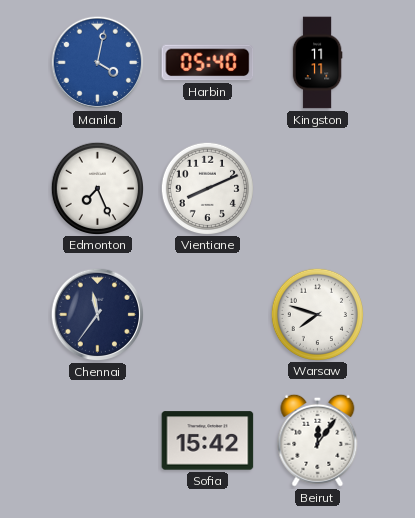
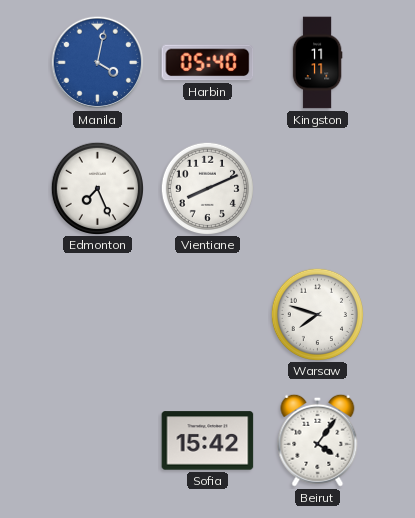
Chennai: 11:36 -> none (98, 315)
Beirut: 12:06 -> 4:06 (318, 440)
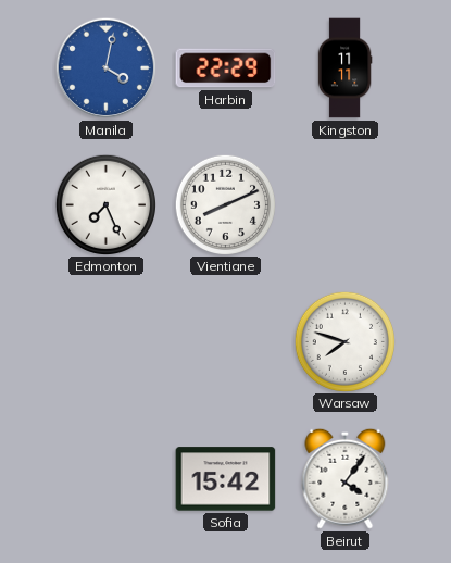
Harbin: 05:40 -> 22:29 (226, 68)
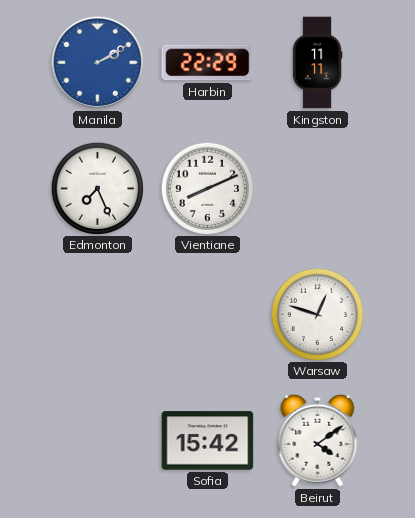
Manila: 4:02 -> 2:10 (98, 63)
Warsaw: 7:48 -> 12:48 (317, 314)
Beirut: 4:06 -> 4:09 (318, 440)
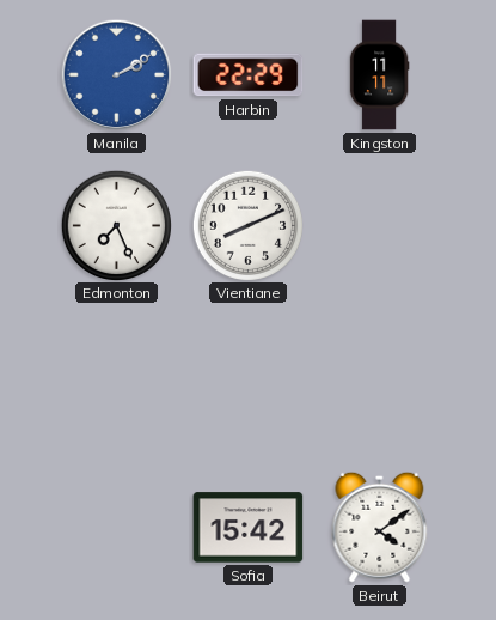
Warsaw: 12:48 -> none (317, 314)
